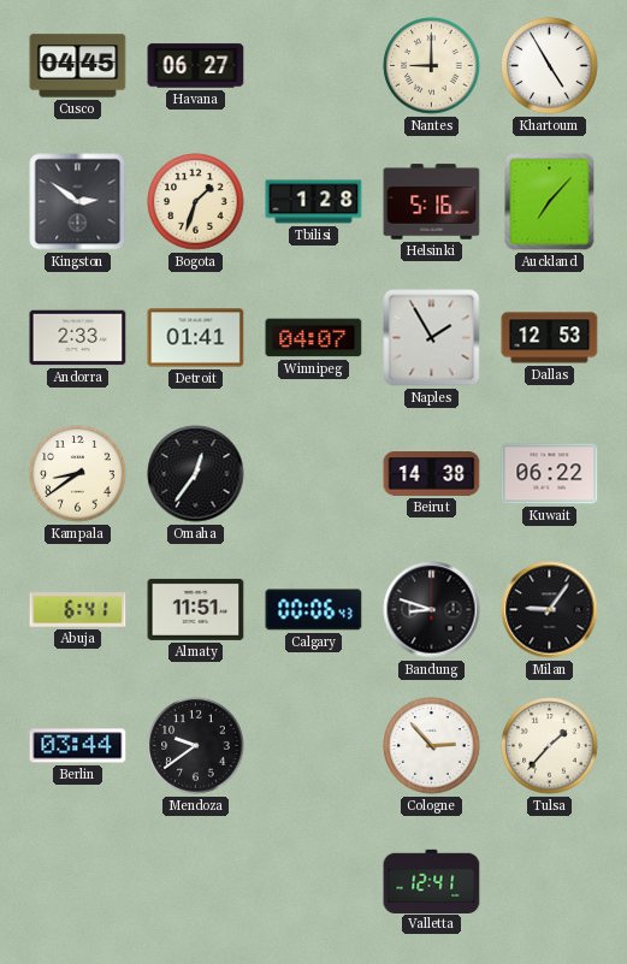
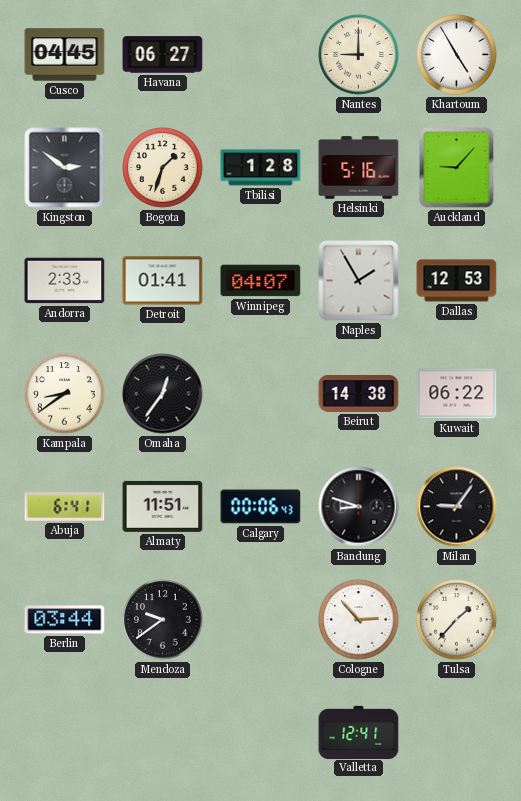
Auckland: 7:07 -> 9:07 (457, 168)
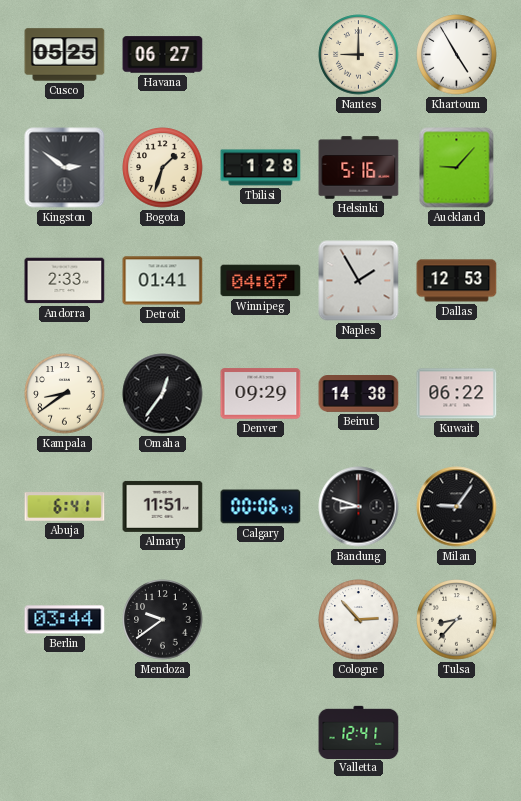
Cusco: 04:45 -> 05:25 (65, 55)
Denver: none -> 09:29 (261, 394)
Tulsa: 1:37 -> 8:37 (457, 620)
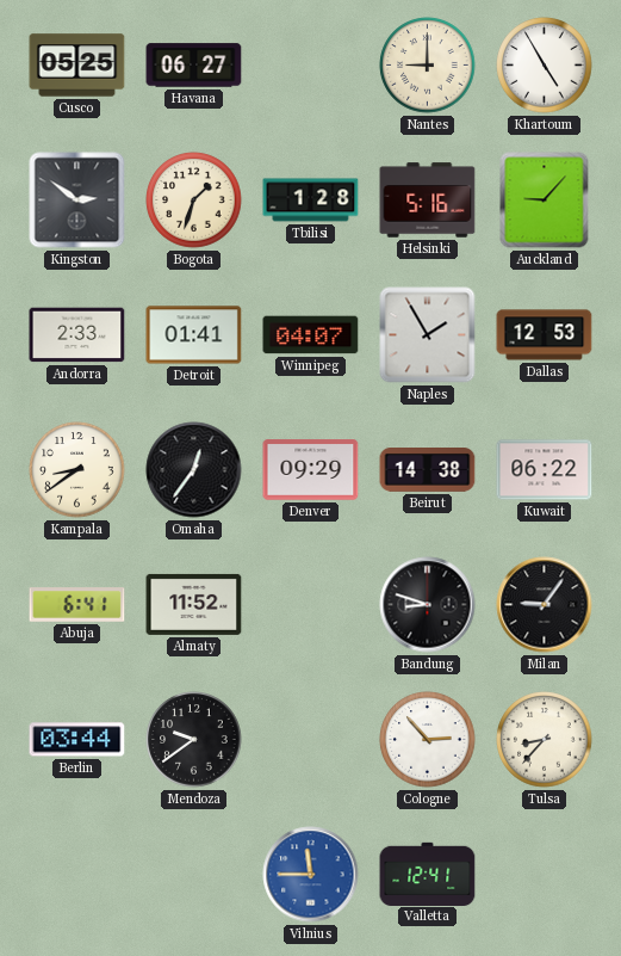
Almaty: 11:51 -> 11:52 (194, 604)
Calgary: 00:06 -> none (261, 507)
Vilnius: none -> 11:45 (311, 875)
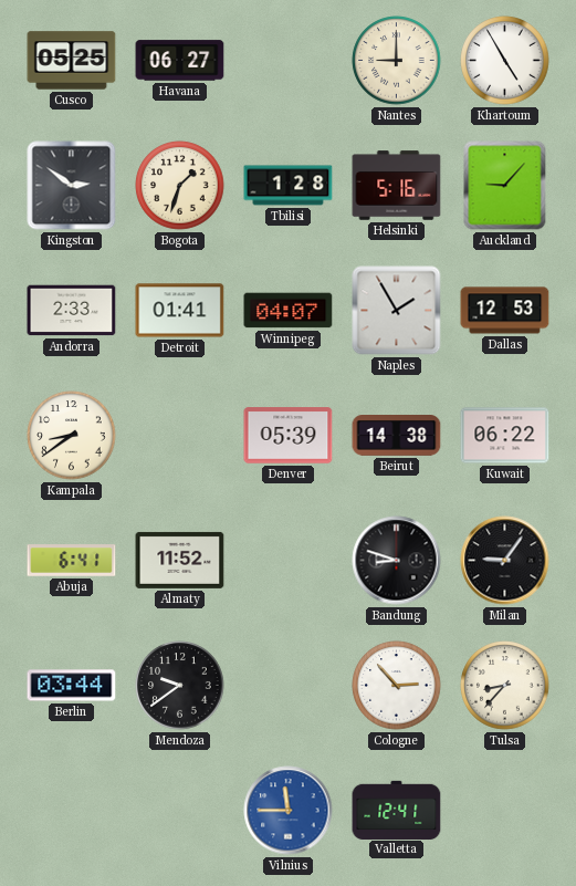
Omaha: 12:36 -> none (194, 470)
Denver: 09:29 -> 05:39 (289, 436)
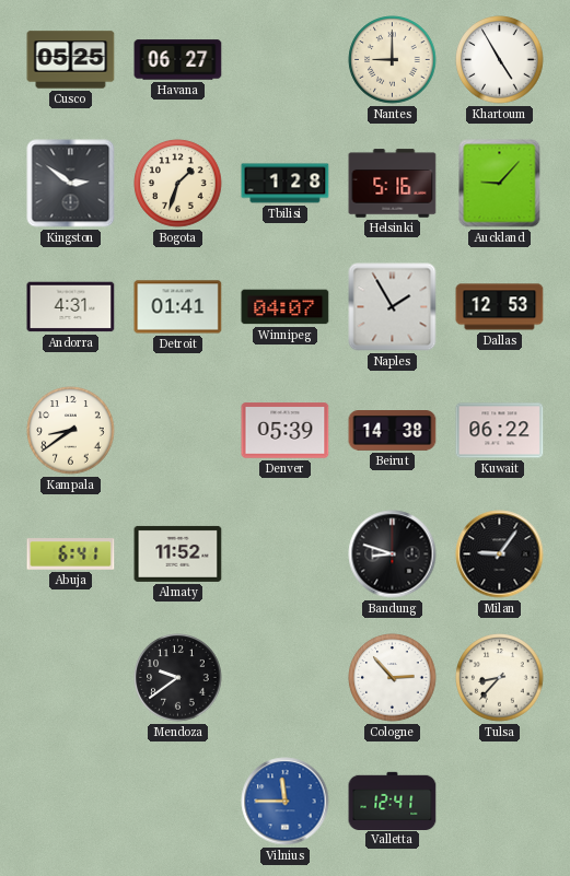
Andorra: 2:33 -> 4:31 (71, 307)
Berlin: 03:44 -> none (72, 686)
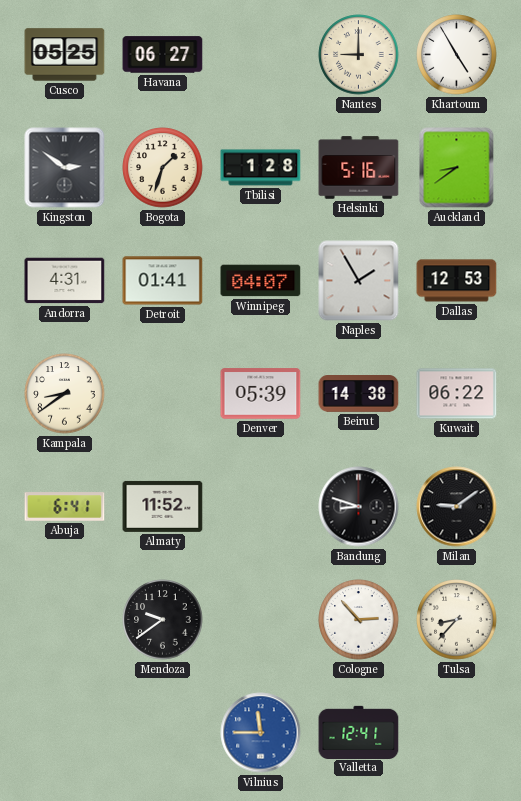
Auckland: 9:07 -> 8:39 (457, 168)
Milan: 9:06 -> 9:09 (457, 507)
